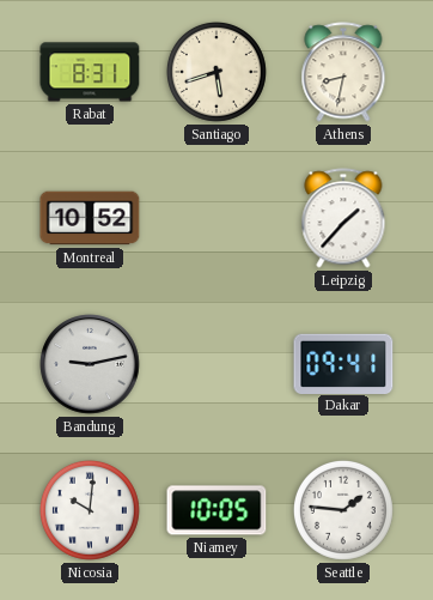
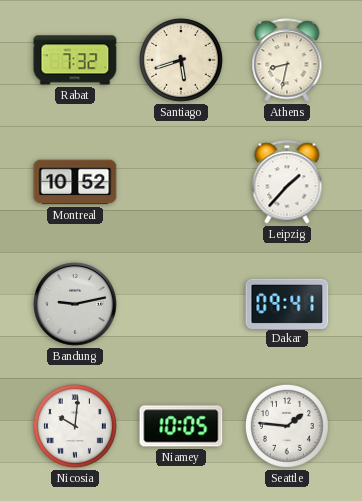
Rabat: 8:31 -> 7:32 (75, 60)
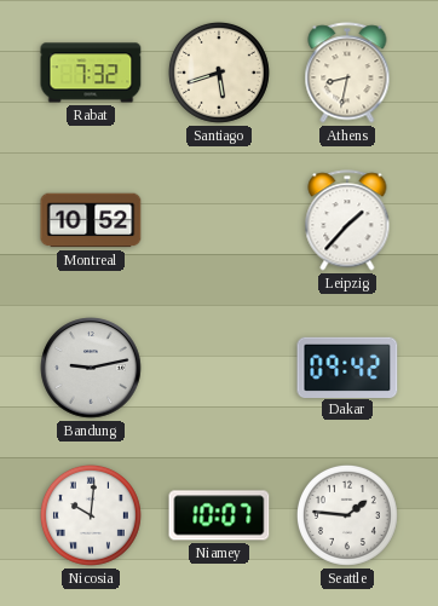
Dakar: 09:41 -> 09:42 (347, 367)
Niamey: 10:05 -> 10:07 (219, 515)
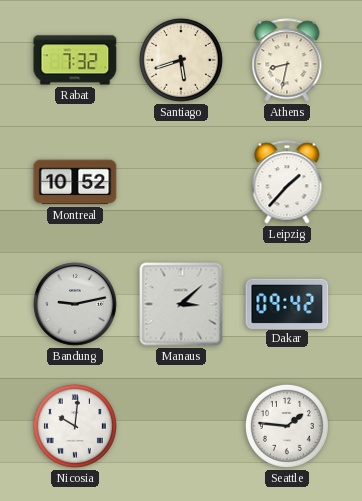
Manaus: none -> 3:08 (181, 304)
Niamey: 10:07 -> none (219, 515)
